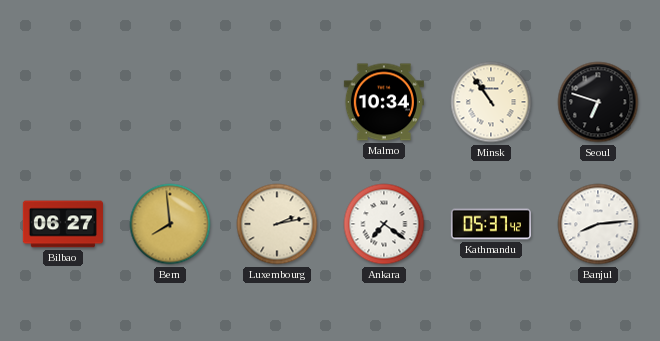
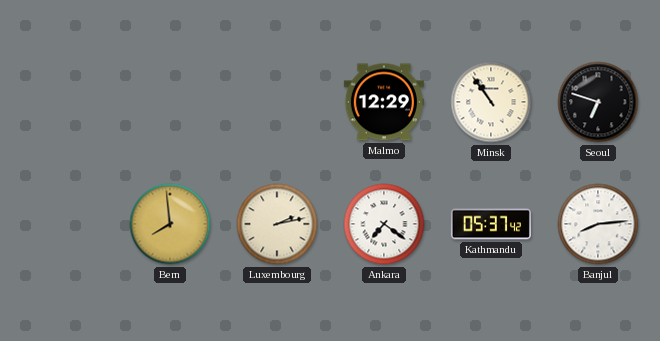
Malmo: 10:34 -> 12:29 (384, 102)
Bilbao: 06:27 -> none (63, 224)
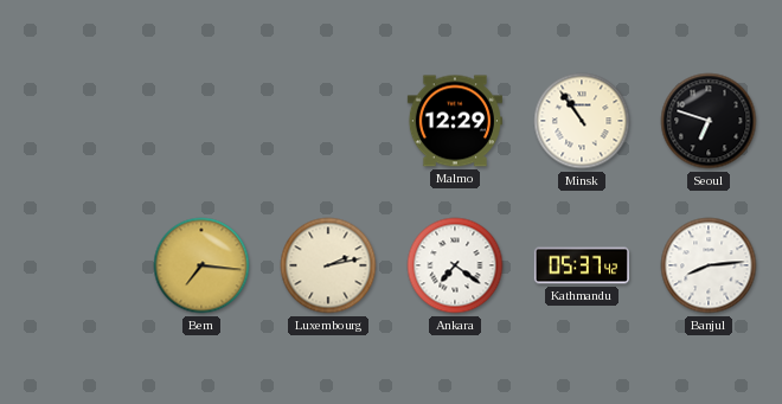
Bern: 7:59 -> 7:16 (201, 265)
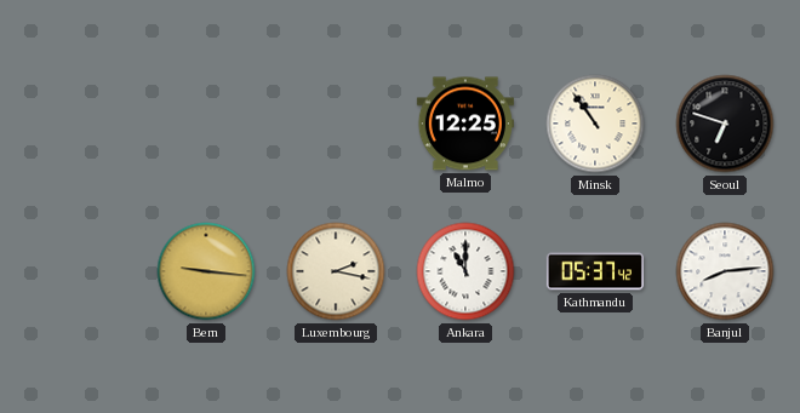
Malmo: 12:29 -> 12:25 (465, 124)
Bern: 7:16 -> 9:16 (206, 271)
Luxembourg: 2:13 -> 2:17 (336, 271)
Ankara: 7:21 -> 11:00 (465, 271)
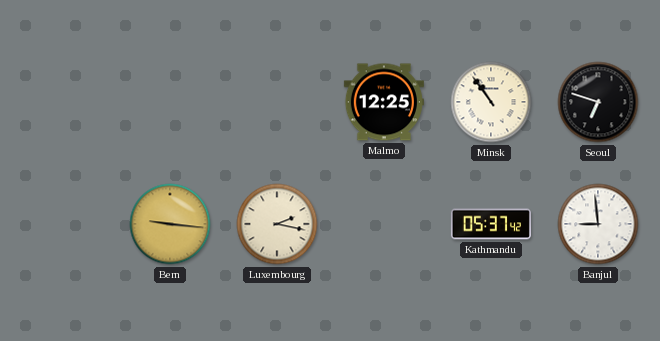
Ankara: 11:00 -> none (465, 271)
Banjul: 8:14 -> 8:59 (598, 224)
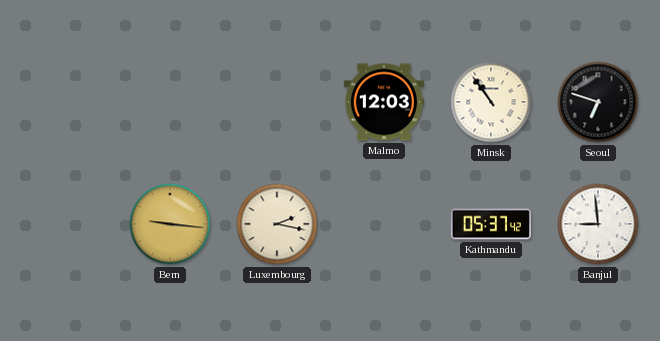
Malmo: 12:25 -> 12:03 (384, 102)
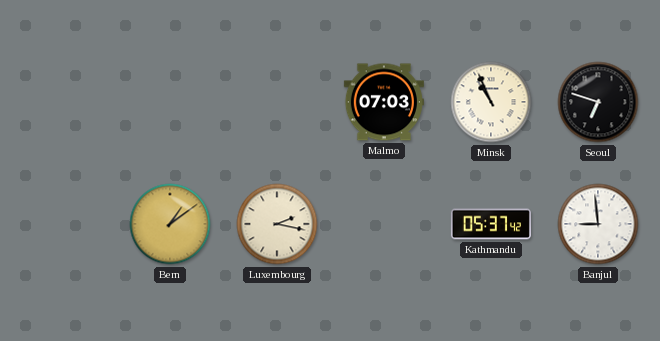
Malmo: 12:03 -> 07:03 (384, 102)
Minsk: 10:54 -> 10:56 (491, 102)
Bern: 9:16 -> 1:09 (170, 224)
